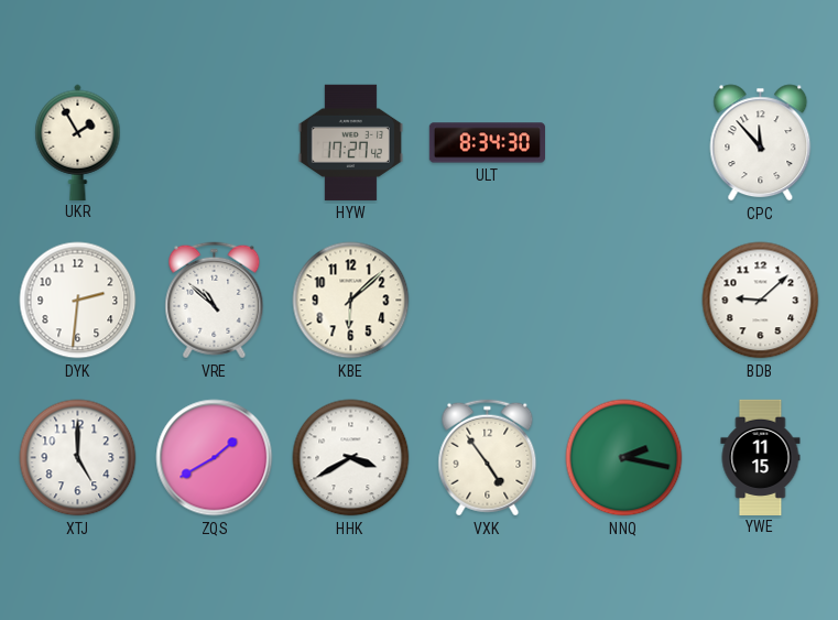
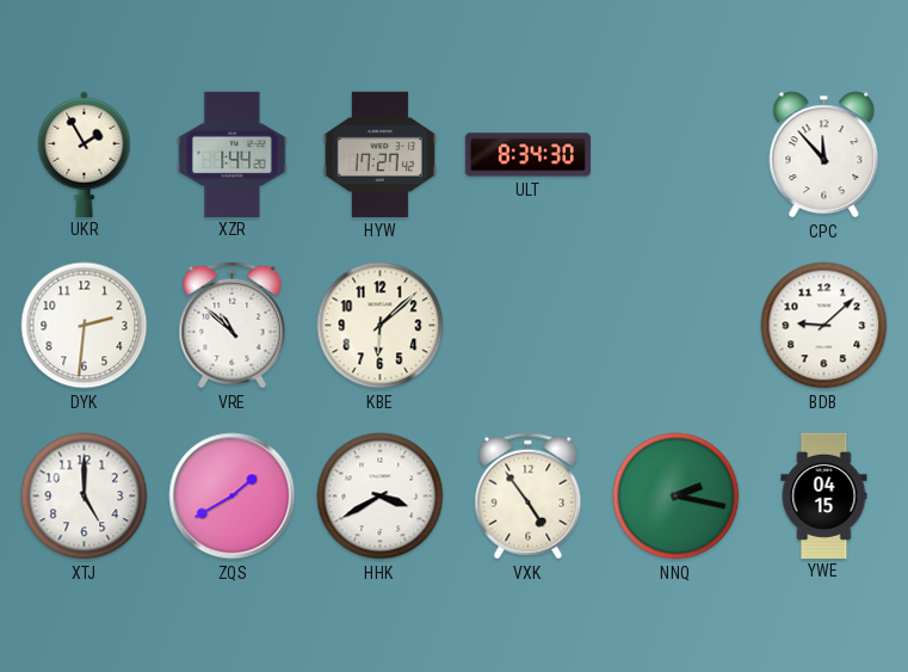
XZR: none -> 1:44 (233, 154)
YWE: 11:15 -> 04:15 (824, 495)
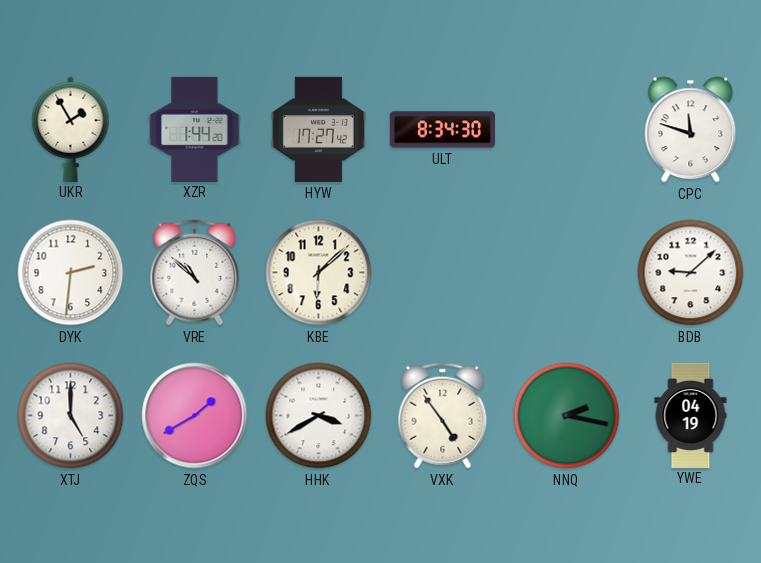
CPC: 11:53 -> 11:48 (691, 130)
YWE: 04:15 -> 04:19 (691, 415)
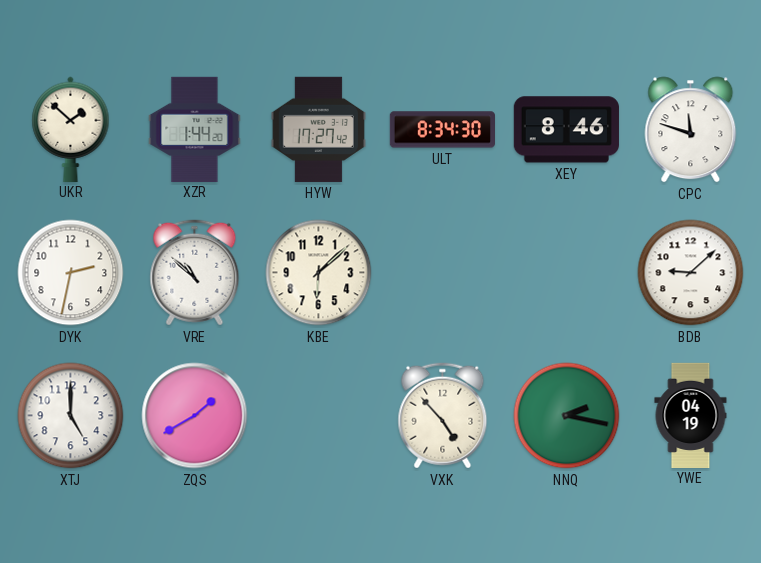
UKR: 1:55 -> 1:52 (71, 129)
XEY: none -> 8:46 (566, 130)
DYK: 2:31 -> 2:32 (71, 273)
HHK: 3:40 -> none (319, 416)
VXK: 4:54 -> 4:53 (443, 416)
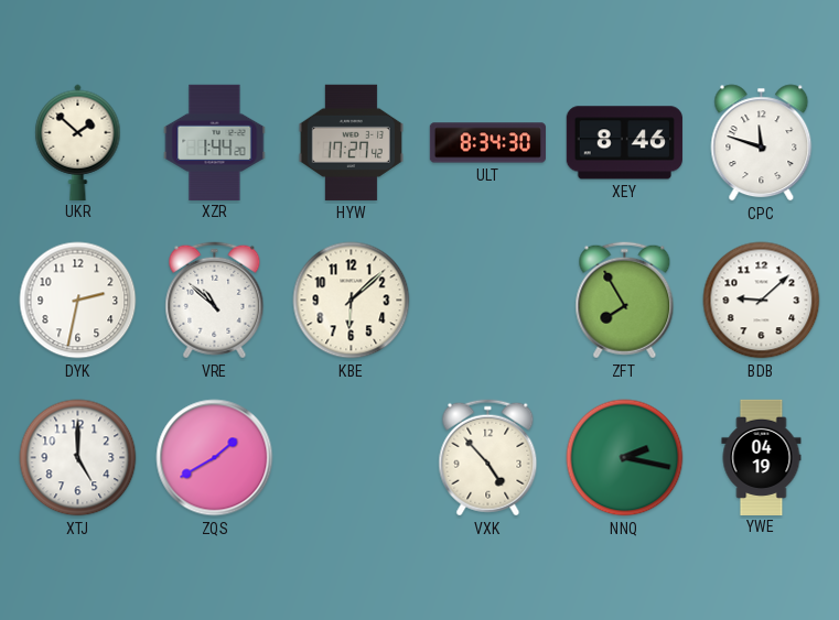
ZFT: none -> 7:55 (625, 301)
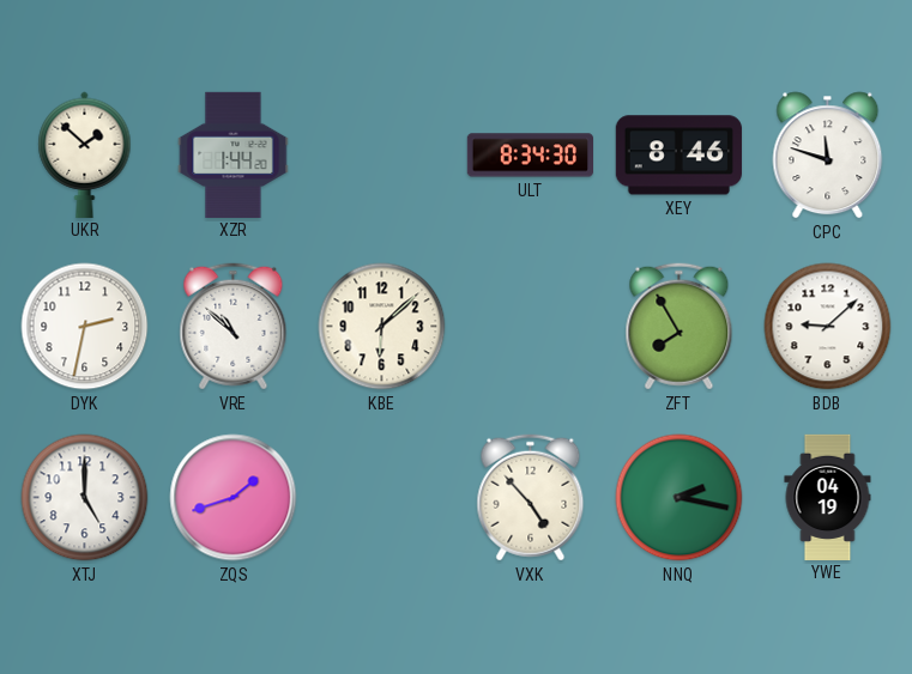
HYW: 17:27 -> none (351, 142)
ZQS: 1:40 -> 1:42 (234, 498)
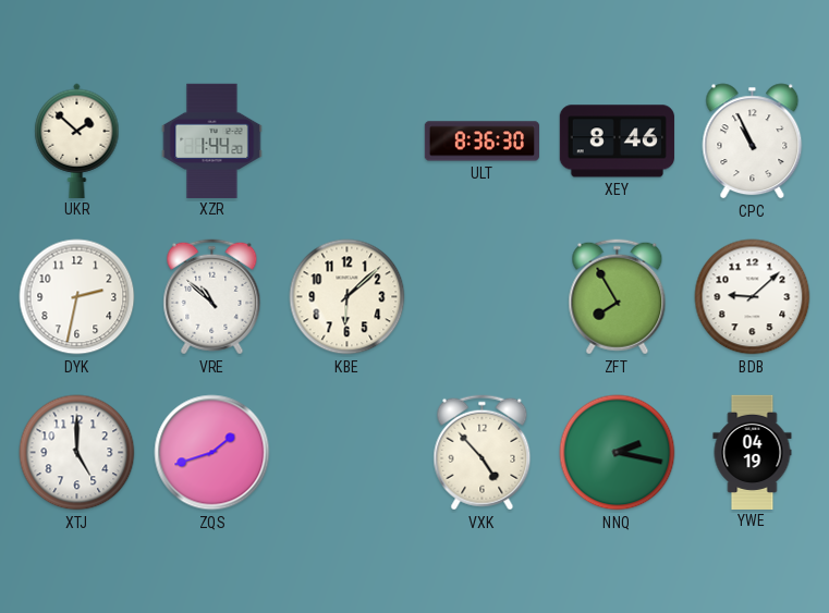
ULT: 8:34 -> 8:36 (481, 142)
CPC: 11:48 -> 10:56 (753, 142)
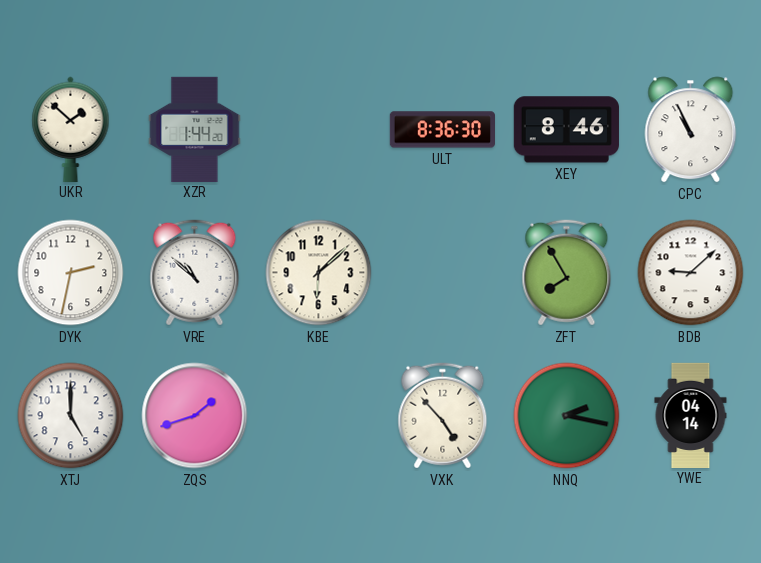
YWE: 04:19 -> 04:14 (691, 415)
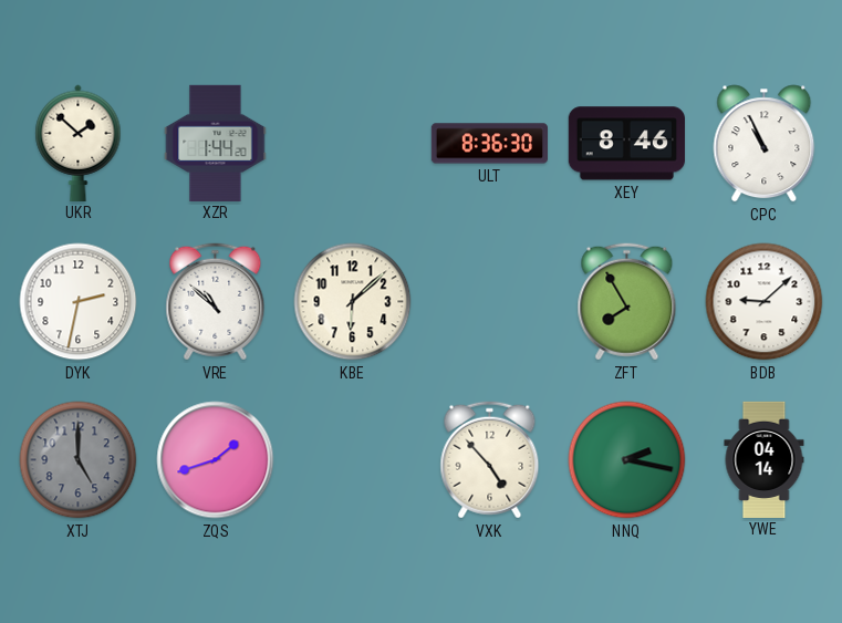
XTJ dial: white -> grey (79, 460)
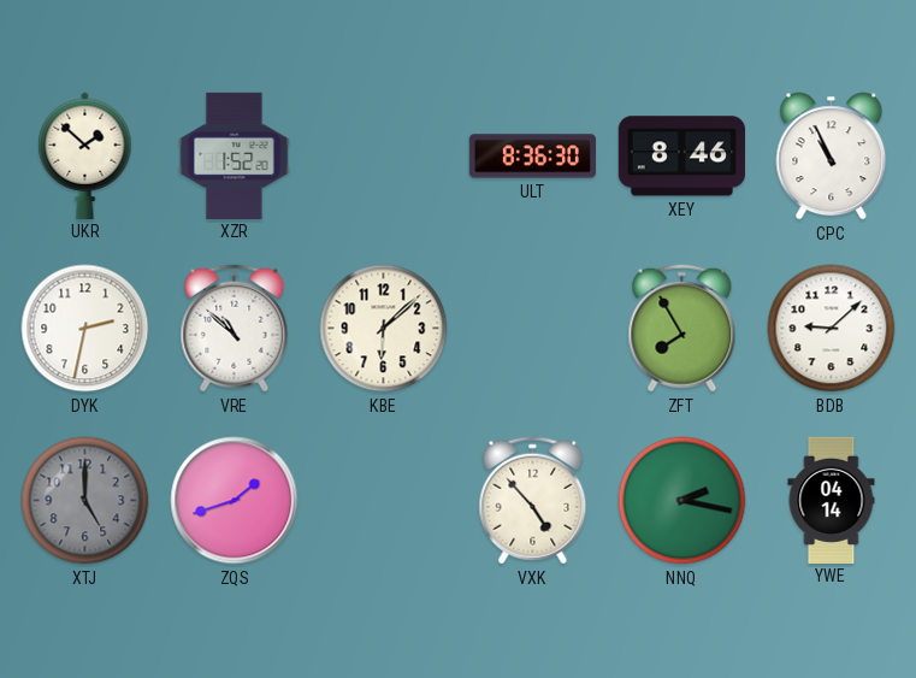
XZR: 1:44 -> 1:52 (235, 155)
